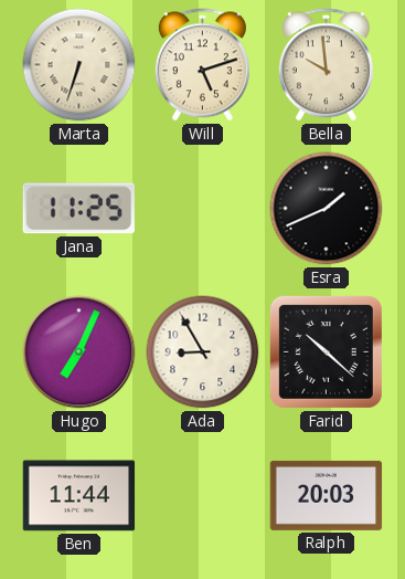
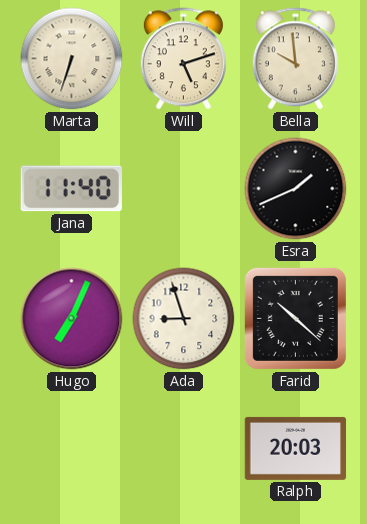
Jana: 11:25 -> 11:40 (71, 189)
Ada: 8:55 -> 8:57 (184, 319)
Ben: 11:44 -> none (79, 496)
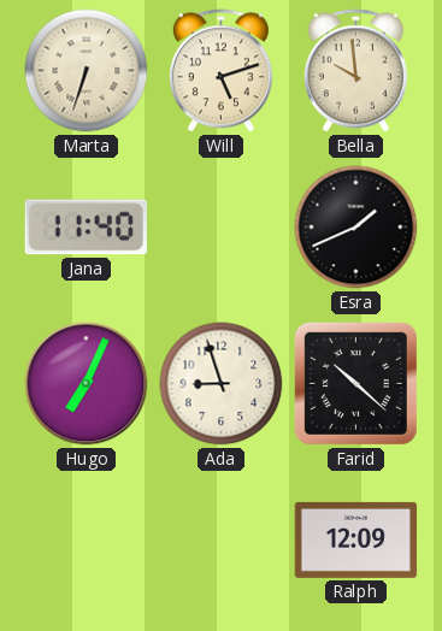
Ralph: 20:03 -> 12:09 (356, 539)
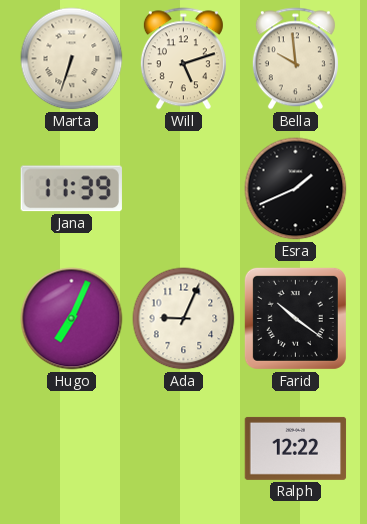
Jana: 11:40 -> 11:39 (71, 189)
Ada: 8:57 -> 9:04 (184, 319)
Farid: 10:22 -> 10:21 (295, 318)
Ralph: 12:09 -> 12:22 (296, 448)
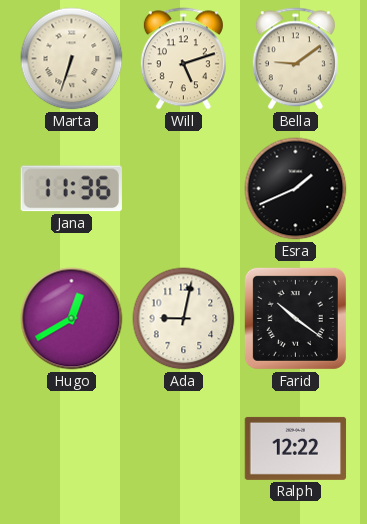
Bella: 9:59 -> 9:09 (295, 59)
Jana: 11:39 -> 11:36 (71, 189)
Hugo: 7:04 -> 12:40 (72, 319)
Ada: 9:04 -> 9:02 (184, 319)
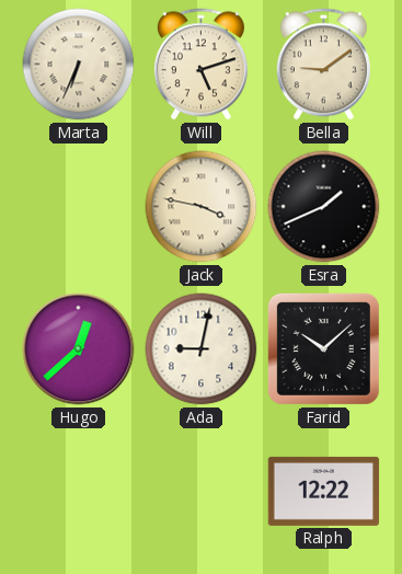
Marta: 6:33 -> 6:34 (79, 65)
Jana: 11:36 -> none (71, 189)
Jack: none -> 3:47 (202, 207)
Hugo: 12:40 -> 12:38 (79, 349)
Farid: 10:21 -> 10:08 (323, 348)
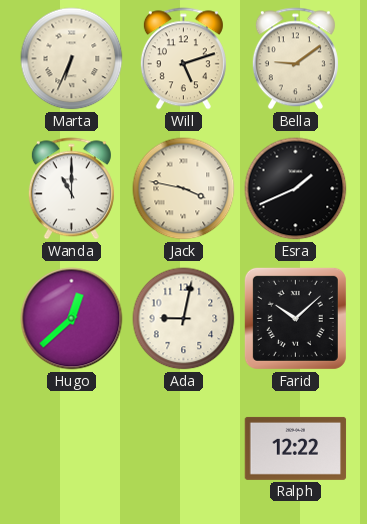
Wanda: none -> 11:00 (71, 189)
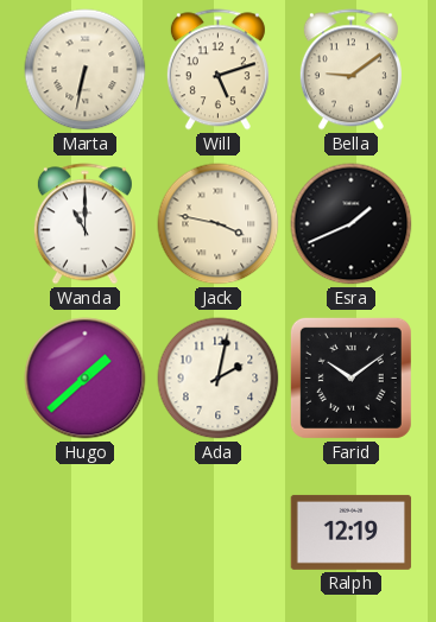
Marta: 6:34 -> 6:32 (86, 70)
Hugo: 12:38 -> 1:38 (86, 379)
Ada: 9:02 -> 2:02 (219, 379)
Farid: 10:08 -> 10:09 (350, 377)
Ralph: 12:22 -> 12:19 (352, 532)
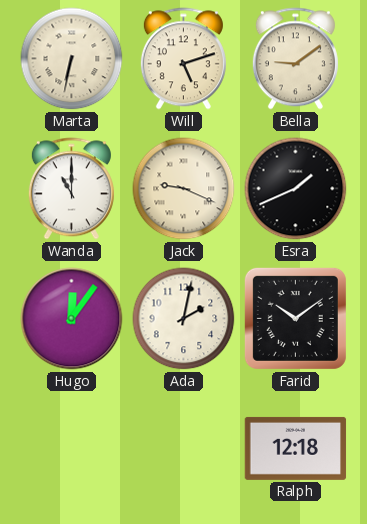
Jack: 3:47 -> 9:19 (184, 189)
Hugo: 1:38 -> 12:06 (72, 319)
Ralph: 12:19 -> 12:18 (296, 448)
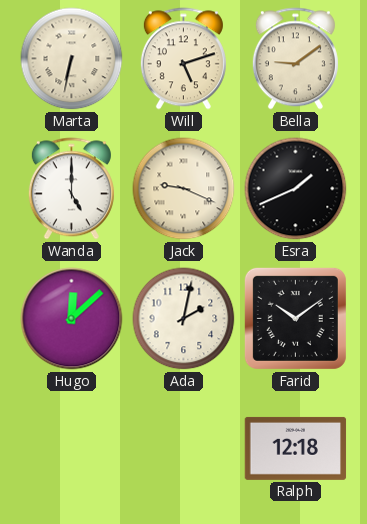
Wanda: 11:00 -> 5:00 (71, 189)
Hugo: 12:06 -> 12:08 (72, 319)
